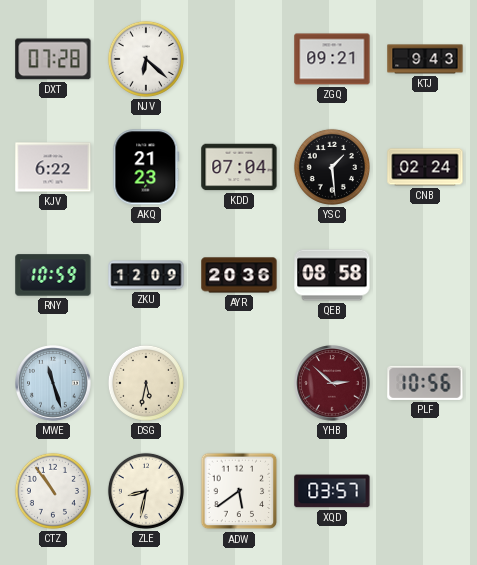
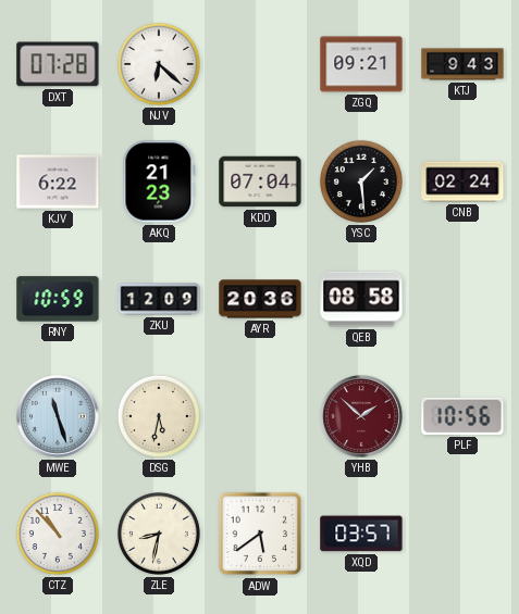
YHB: 2:52 -> 1:52 (361, 416)
CTZ: 10:54 -> 10:53 (58, 534)
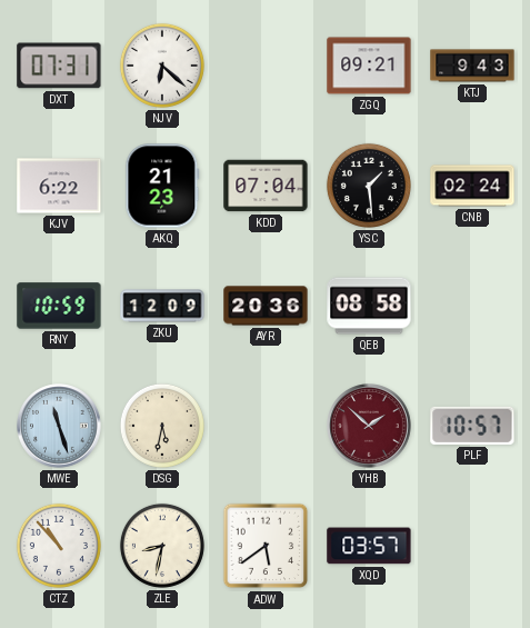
DXT: 07:28 -> 07:31 (59, 66)
PLF: 10:56 -> 10:57 (472, 426)
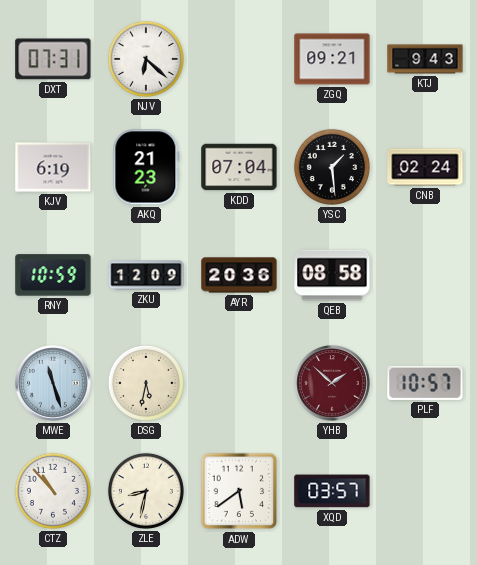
KJV: 6:22 -> 6:19 (53, 167)
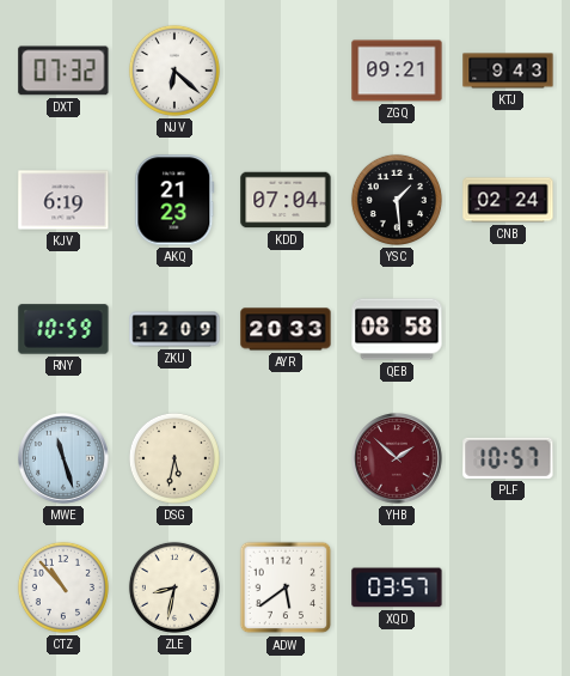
DXT: 07:31 -> 07:32 (63, 71)
AYR: 20:36 -> 20:33 (286, 329)
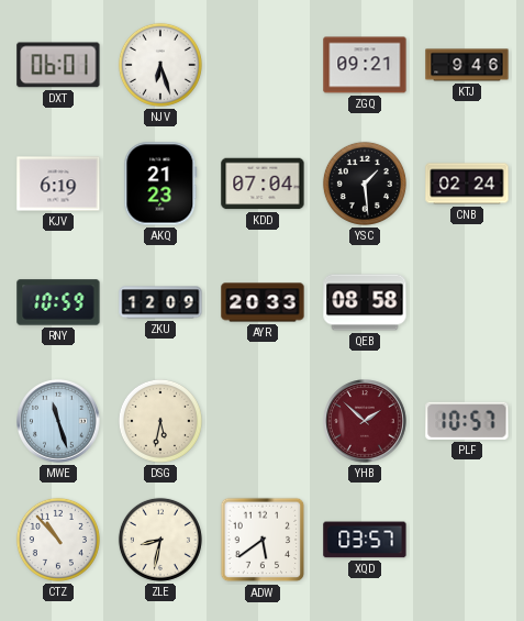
DXT: 07:32 -> 06:01 (58, 65)
NJV: 6:22 -> 6:27 (160, 65)
KTJ: 9:43 -> 9:46 (467, 65)
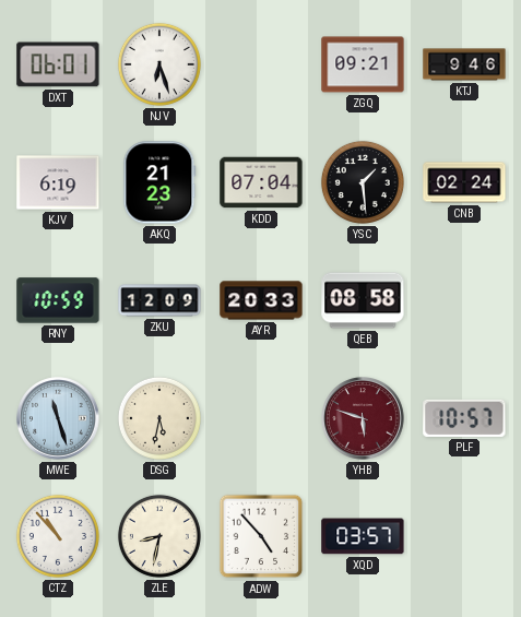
YHB: 1:52 -> 5:48 (363, 418)
ADW: 5:39 -> 4:53 (261, 536)
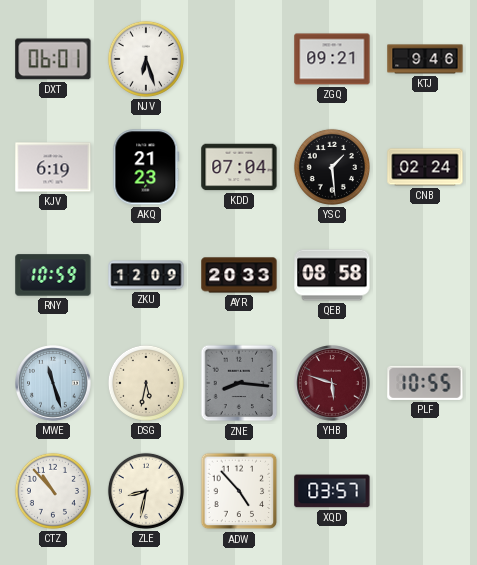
ZNE: none -> 8:16 (239, 383)
PLF: 10:57 -> 10:55 (425, 383)
